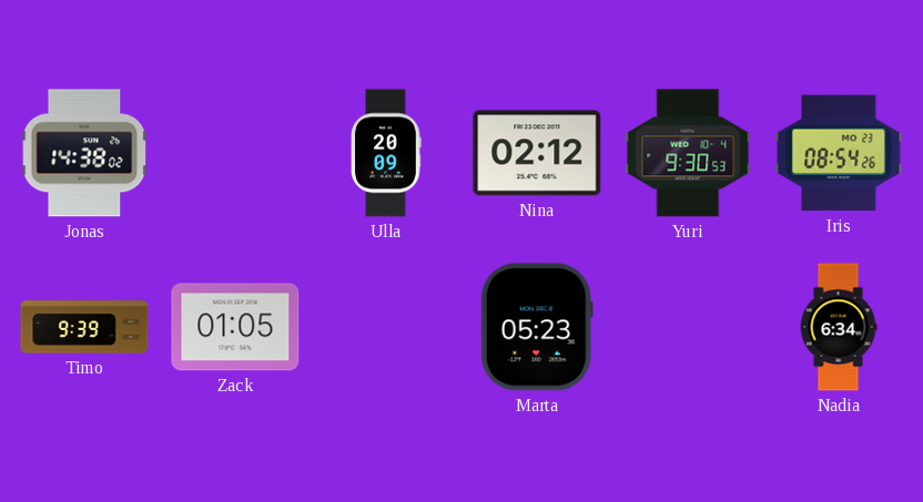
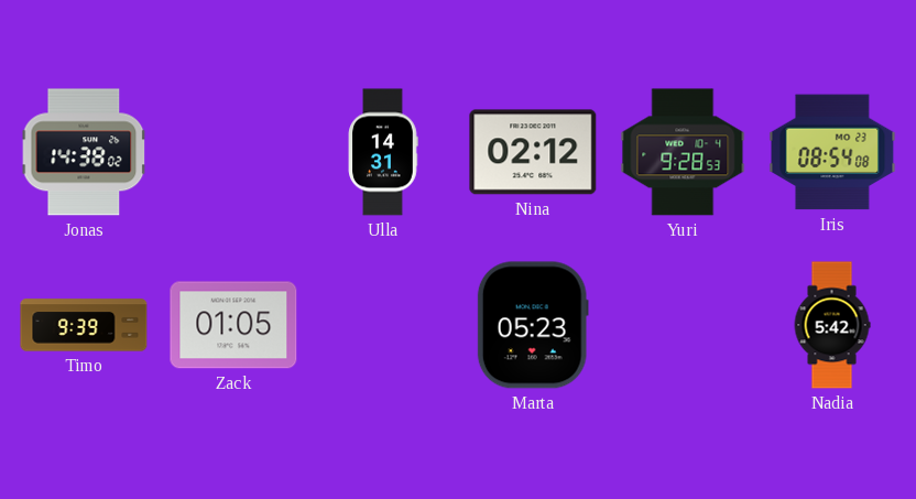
Ulla: 20:09 -> 14:31 (383, 152)
Yuri: 9:30 -> 9:28 (683, 152)
Iris: 08:54:26 -> 08:54:08 (832, 152)
Nadia: 6:34 -> 5:42 (832, 325)
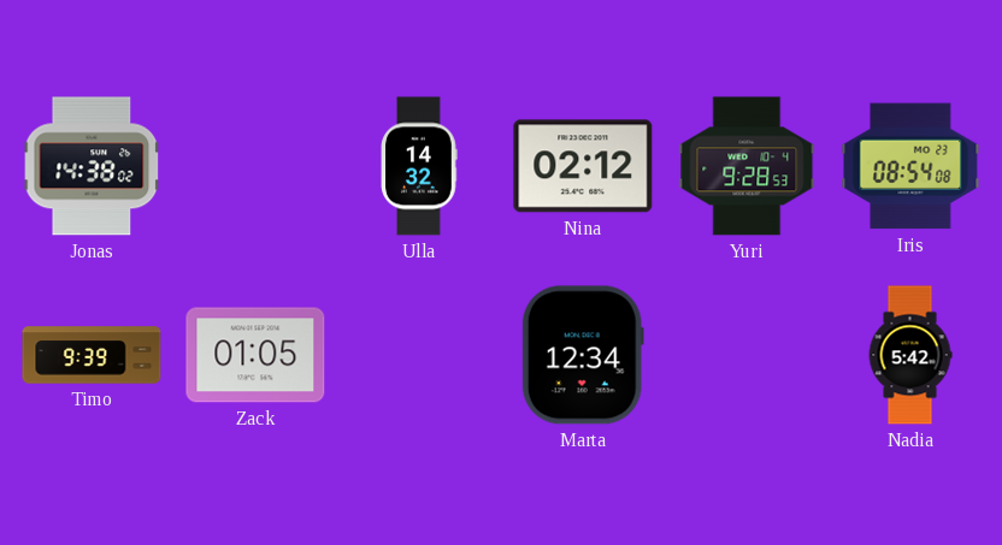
Ulla: 14:31 -> 14:32 (419, 166)
Marta: 05:23 -> 12:34 (583, 355)
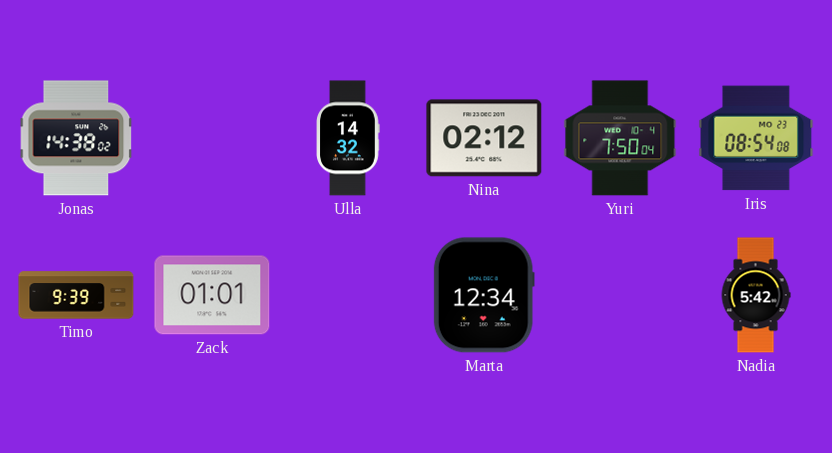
Yuri: 9:28 -> 7:50 (620, 138)
Zack: 01:05 -> 01:01 (212, 295)
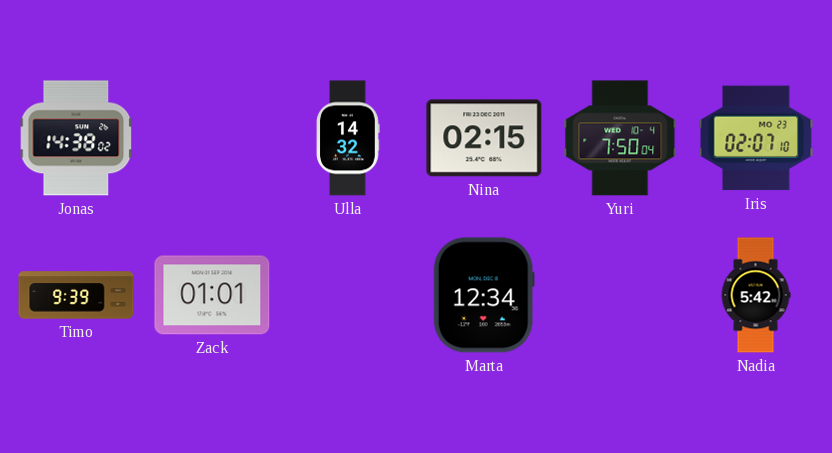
Nina: 02:12 -> 02:15 (484, 138)
Iris: 08:54 -> 02:07 (756, 138)
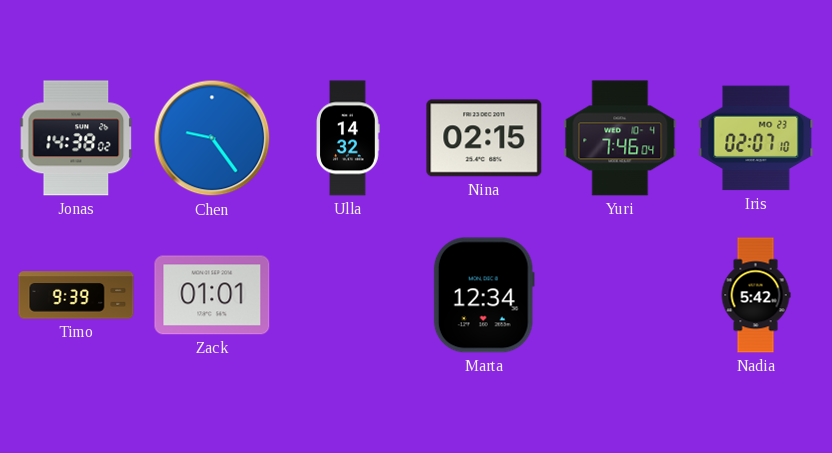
Chen: none -> 9:24 (212, 138)
Yuri: 7:50 -> 7:46 (620, 138)
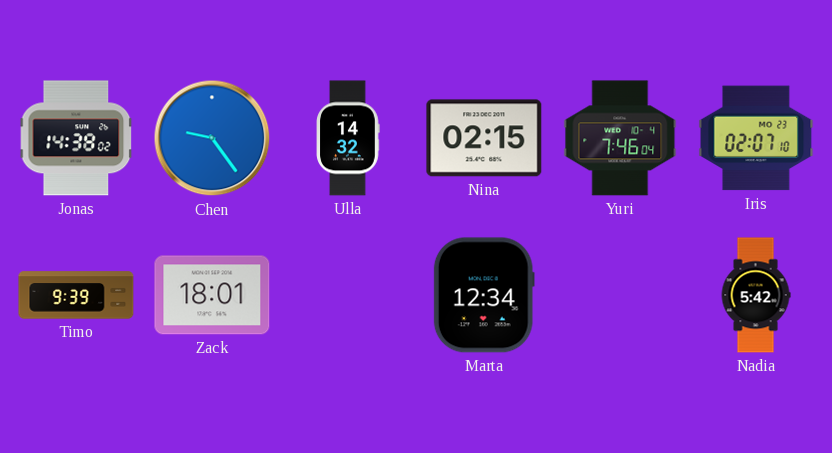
Zack: 01:01 -> 18:01 (212, 295)
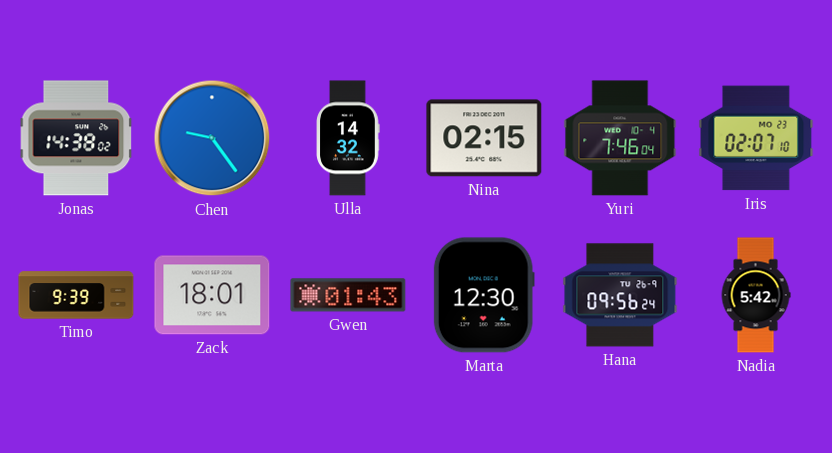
Gwen: none -> 01:43 (348, 295)
Marta: 12:34 -> 12:30 (484, 295)
Hana: none -> 09:56 (620, 295)
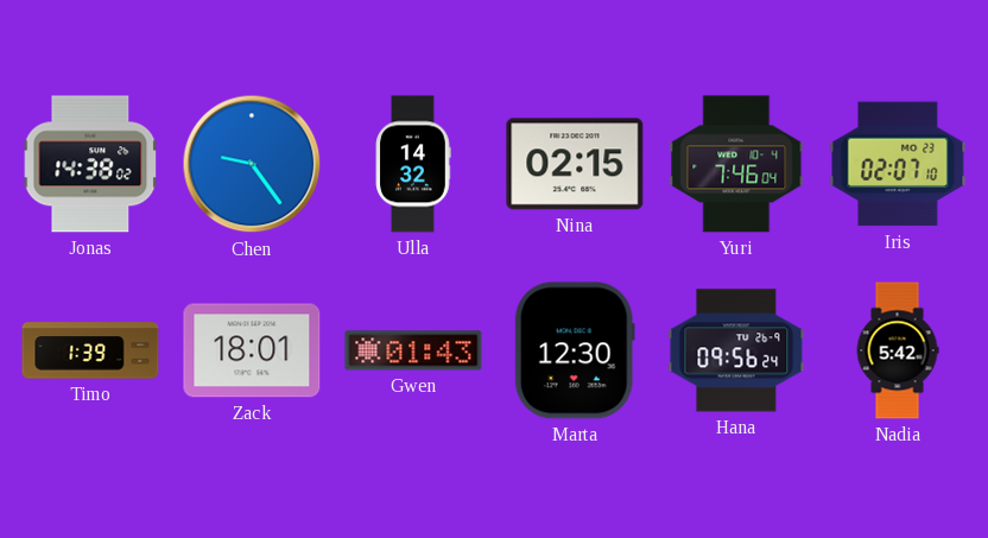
Timo: 9:39 -> 1:39 (90, 350)
